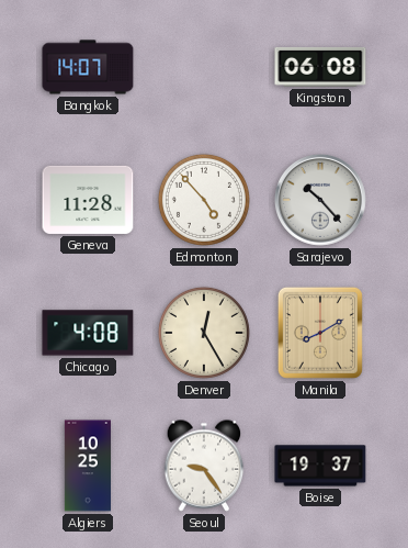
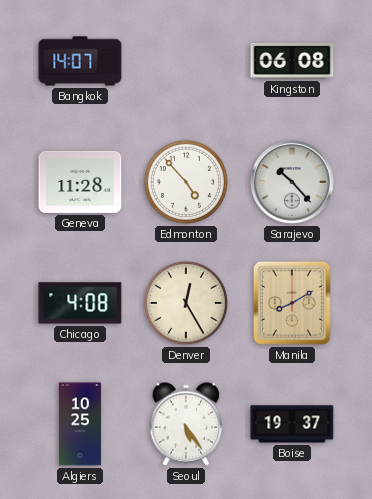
Seoul: 9:24 -> 5:24 (186, 424)
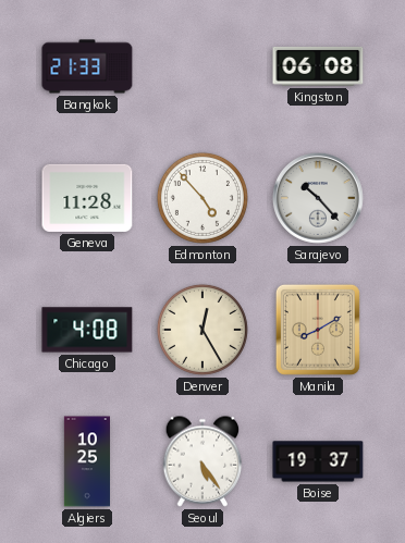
Bangkok: 14:07 -> 21:33 (87, 66)
